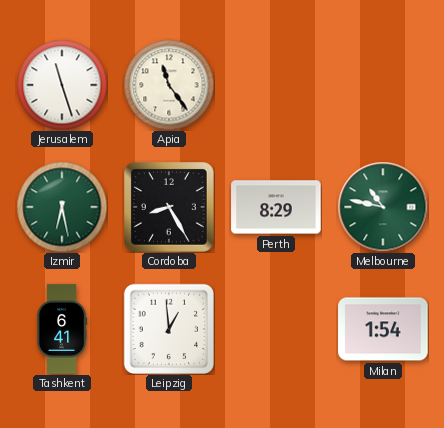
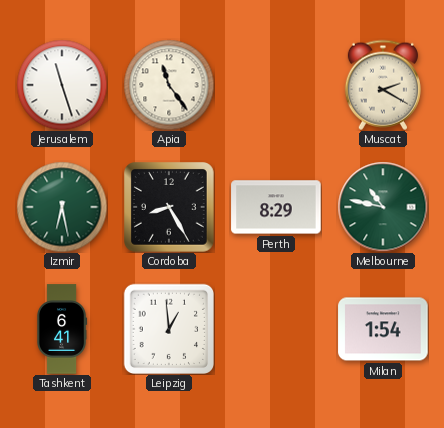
Muscat: none -> 2:20 (383, 85)
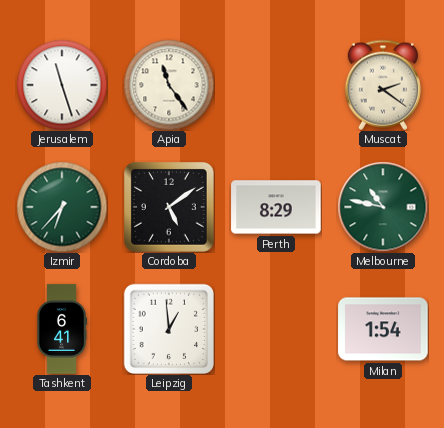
Muscat: 2:20 -> 2:21 (383, 85)
Izmir: 6:28 -> 6:37 (62, 207)
Cordoba: 8:25 -> 5:09 (170, 208)
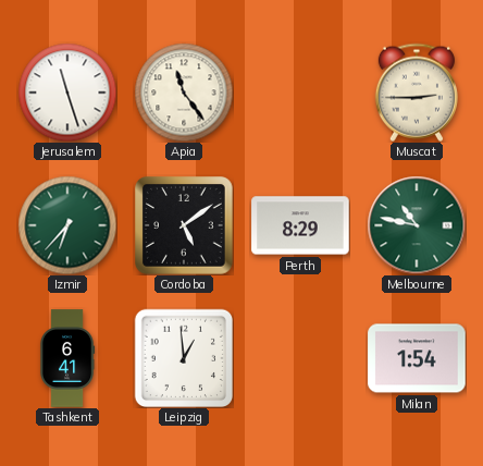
Muscat: 2:21 -> 2:45 (417, 93)
